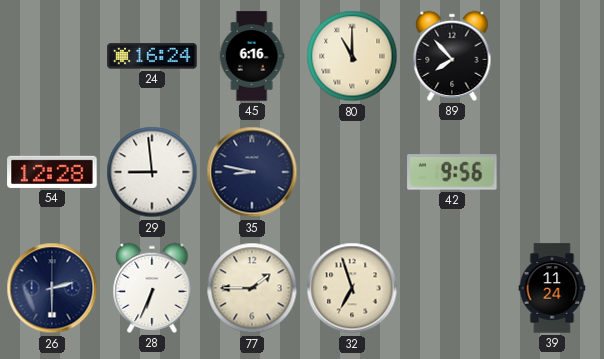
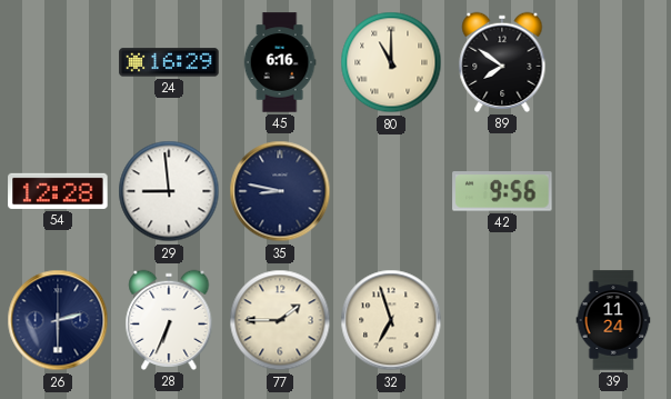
24: 16:24 -> 16:29 (169, 62)
89: 7:53 -> 7:51 (502, 62)
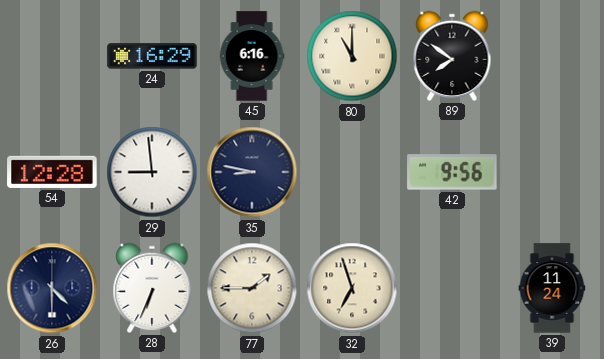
26: 2:30 -> 4:30 (52, 288)
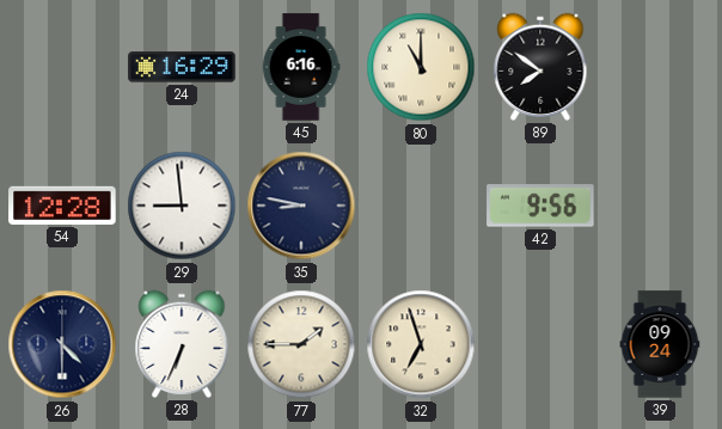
39: 11:24 -> 09:24 (660, 344)
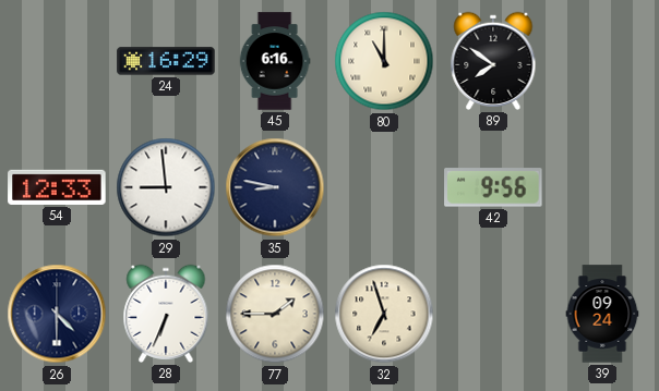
54: 12:28 -> 12:33 (57, 187)
